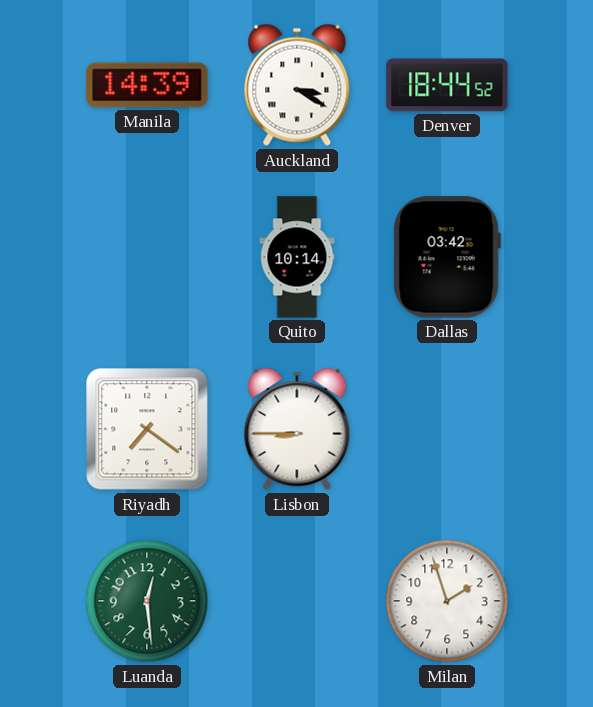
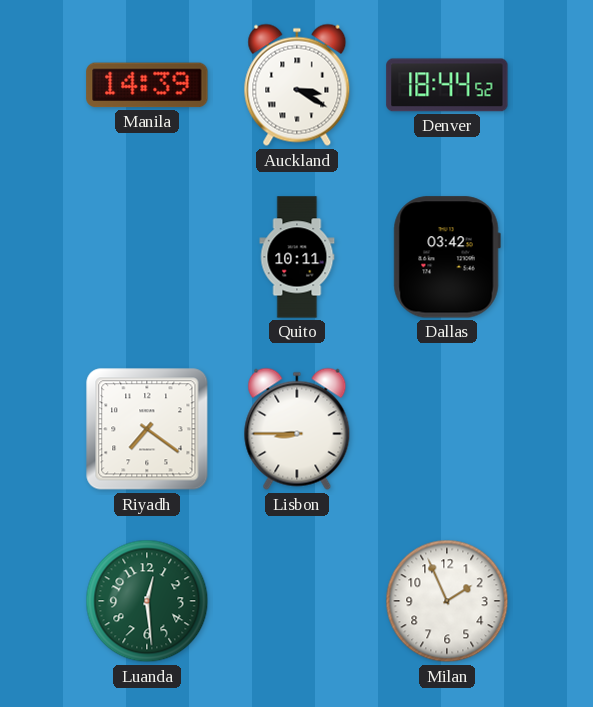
Quito: 10:14 -> 10:11 (297, 257)
Milan: 1:57 -> 1:56 (447, 601)
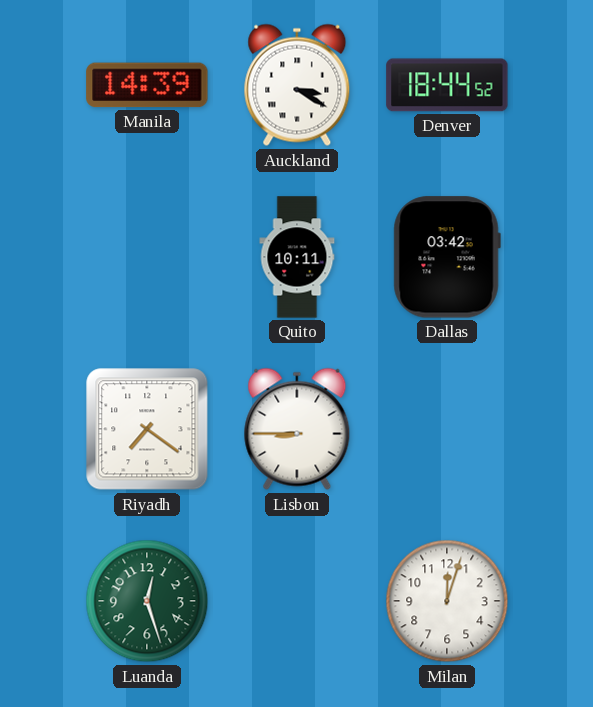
Luanda: 12:29 -> 12:27 (147, 601)
Milan: 1:56 -> 12:03 (447, 601)
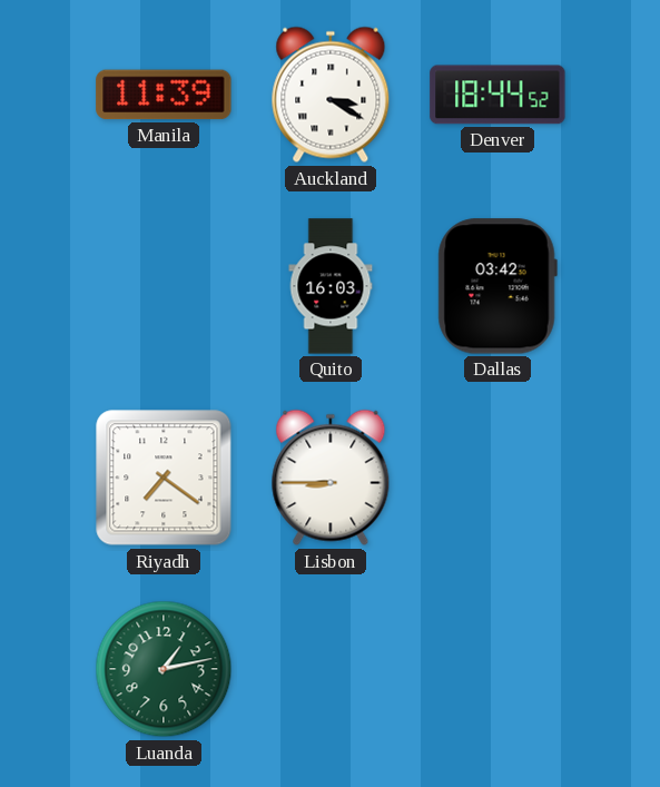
Manila: 14:39 -> 11:39 (164, 95)
Quito: 10:11 -> 16:03 (331, 286)
Luanda: 12:27 -> 1:13 (164, 669)
Milan: 12:03 -> none (447, 601)
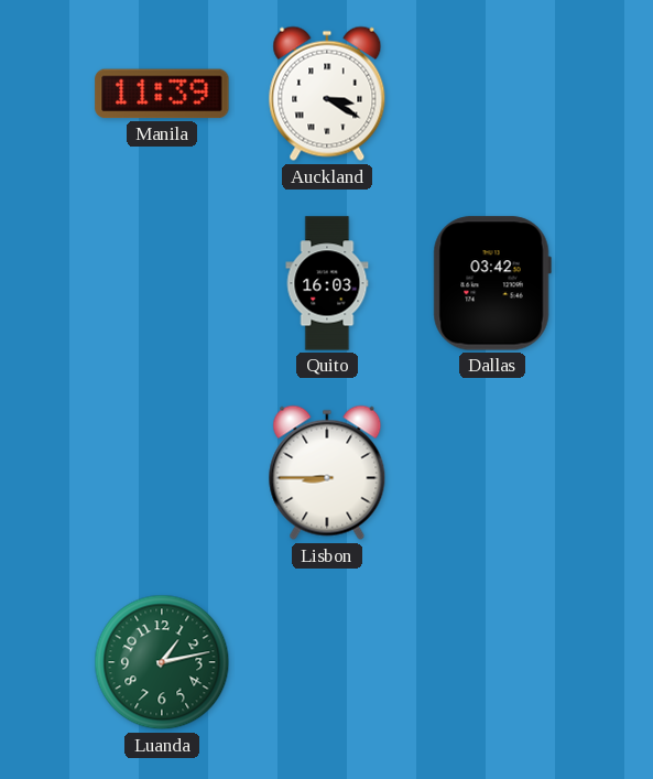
Denver: 18:44 -> none (498, 95)
Riyadh: 7:21 -> none (164, 478)
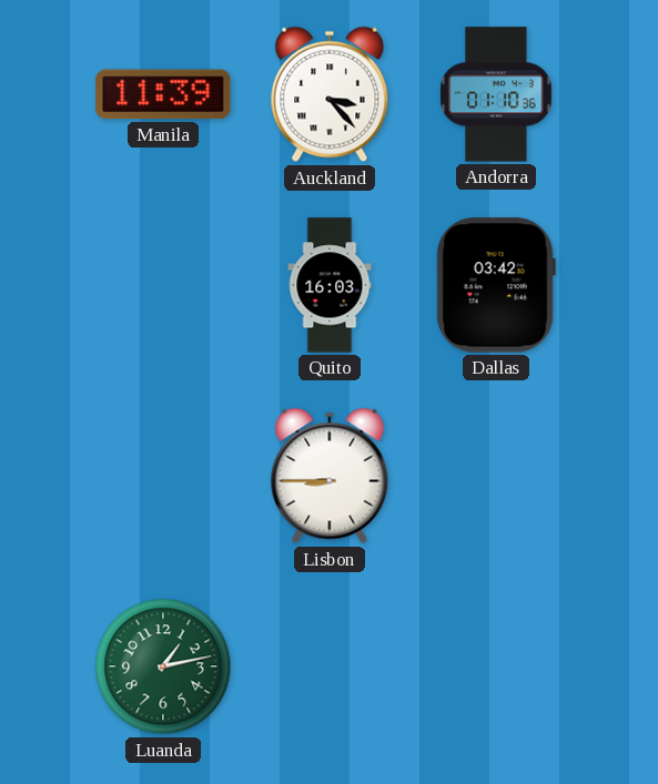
Auckland: 3:20 -> 3:23 (330, 94)
Andorra: none -> 01:10 (496, 94)
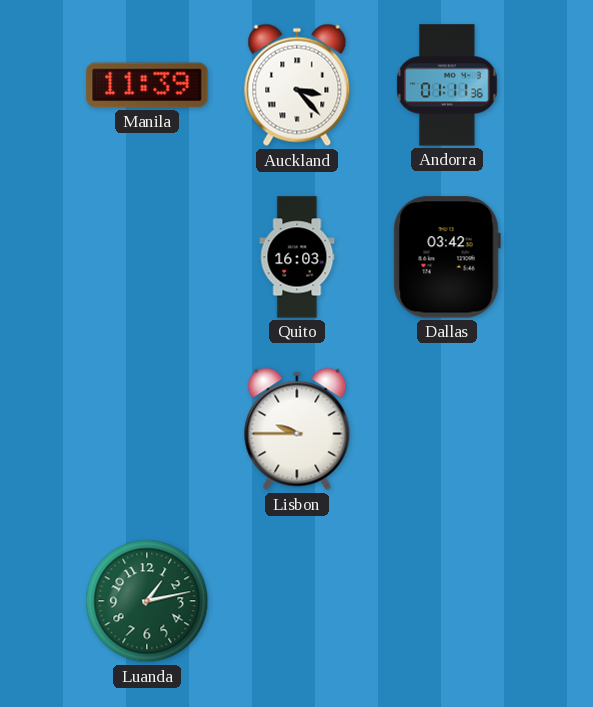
Andorra: 01:10 -> 01:11 (447, 85)
Lisbon: 8:45 -> 9:45 (297, 429)
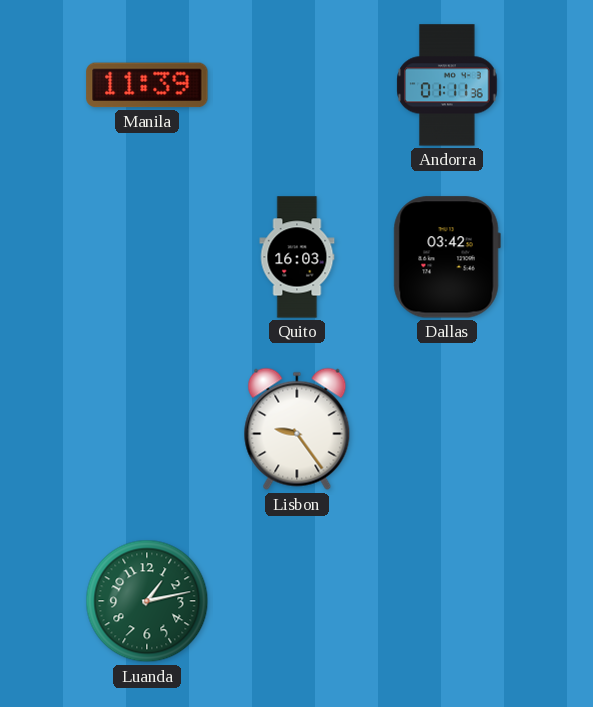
Auckland: 3:23 -> none (297, 85)
Lisbon: 9:45 -> 9:24 (297, 429)
